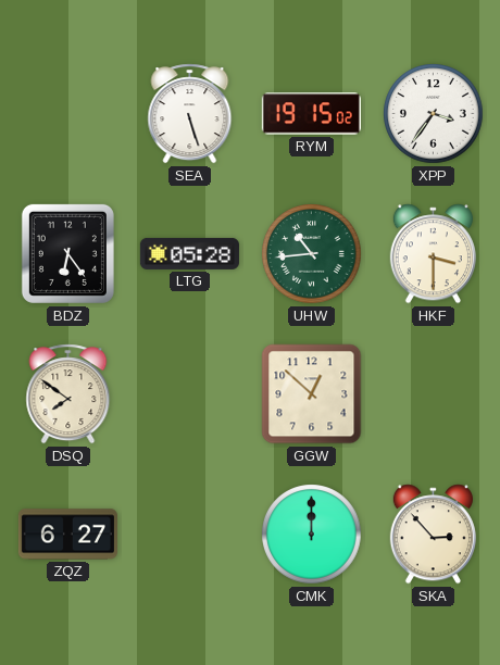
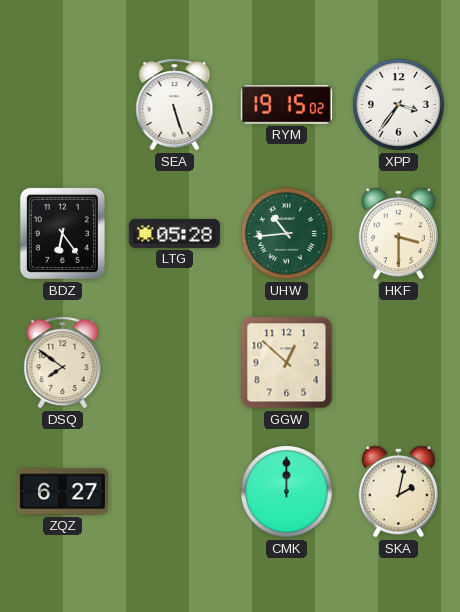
SKA: 2:53 -> 2:02 (398, 492)
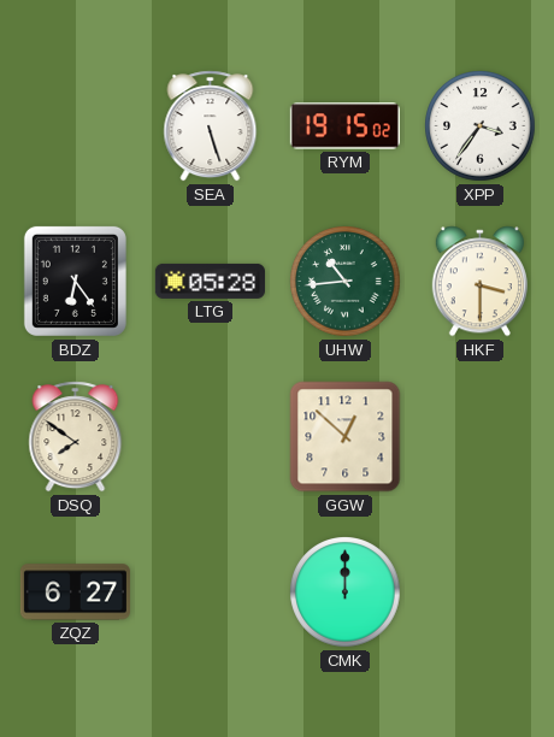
SKA: 2:02 -> none (398, 492)
